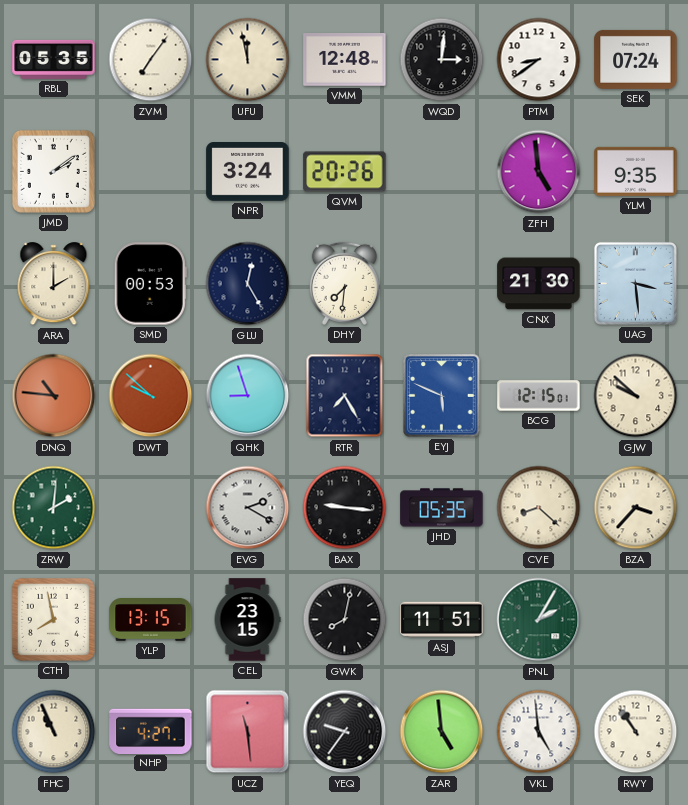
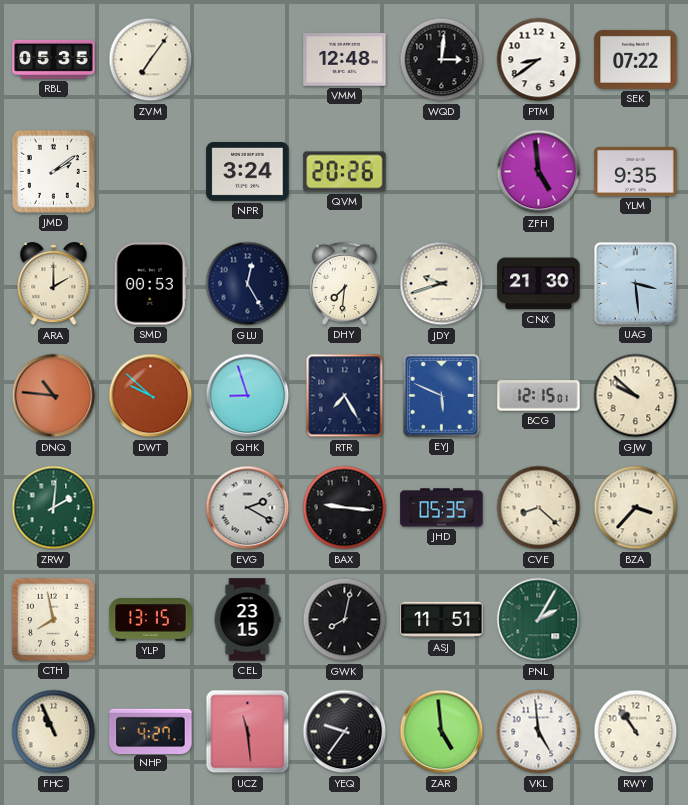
UFU: 11:58 -> none (248, 60)
SEK: 07:24 -> 07:22 (636, 59)
JDY: none -> 9:42 (442, 284)
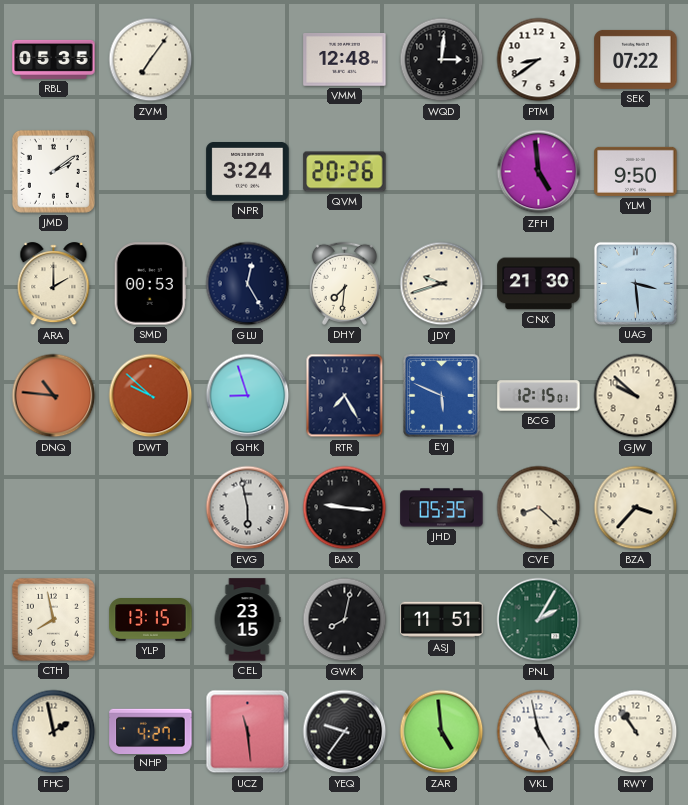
YLM: 9:35 -> 9:50 (636, 171)
ZRW: 2:01 -> none (54, 508)
EVG: 2:20 -> 5:58 (248, 508)
FHC: 10:56 -> 1:58 (54, 732)
VKL: 4:59 -> 4:58 (539, 732)
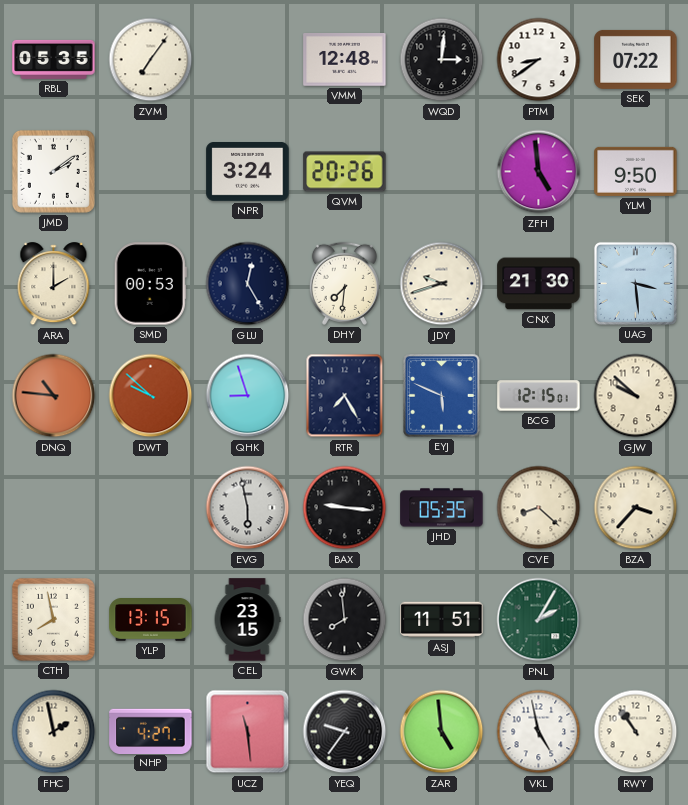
GWK: 8:02 -> 7:59 (345, 620)
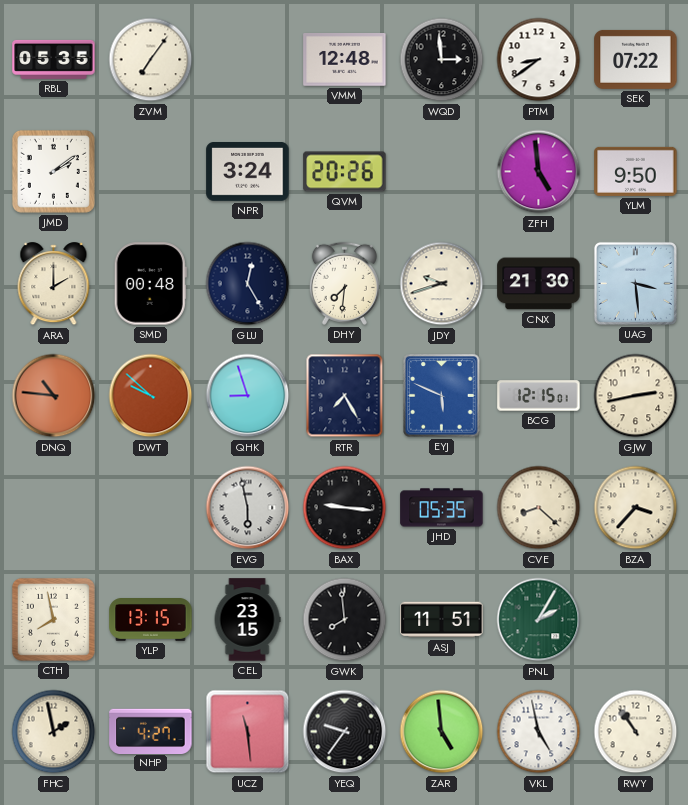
WQD: 3:01 -> 2:59 (442, 60)
SMD: 00:53 -> 00:48 (150, 284)
GJW: 9:52 -> 2:43 (636, 396)
